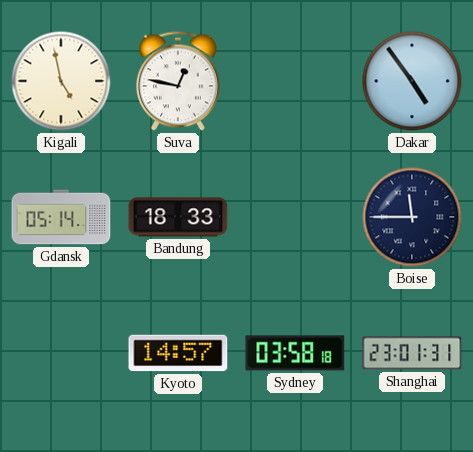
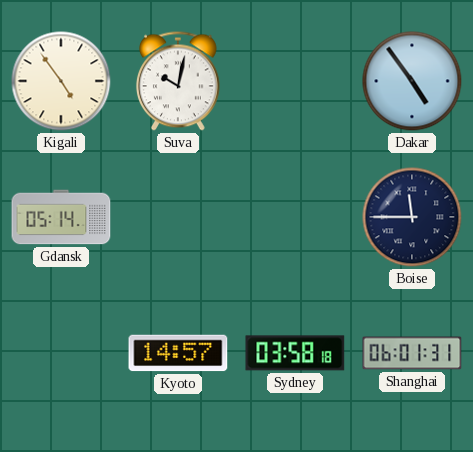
Kigali: 4:58 -> 4:54 (61, 81)
Suva: 12:47 -> 10:02 (178, 81)
Bandung: 18:33 -> none (178, 217)
Shanghai: 23:01 -> 06:01 (412, 353)
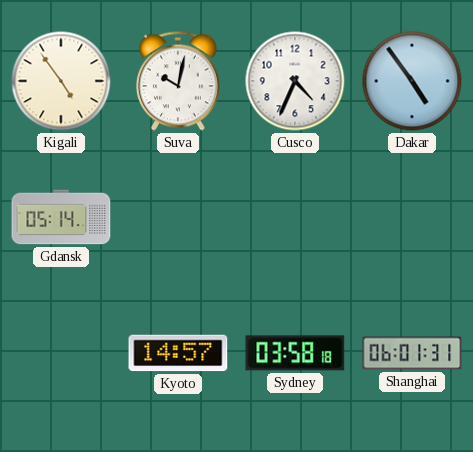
Cusco: none -> 4:34 (295, 81)
Boise: 11:45 -> none (412, 217)
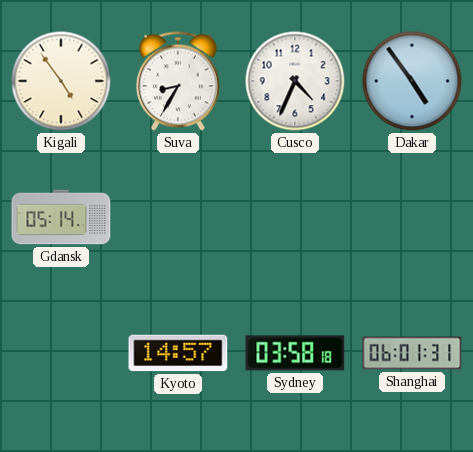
Suva: 10:02 -> 8:35 (178, 81)
